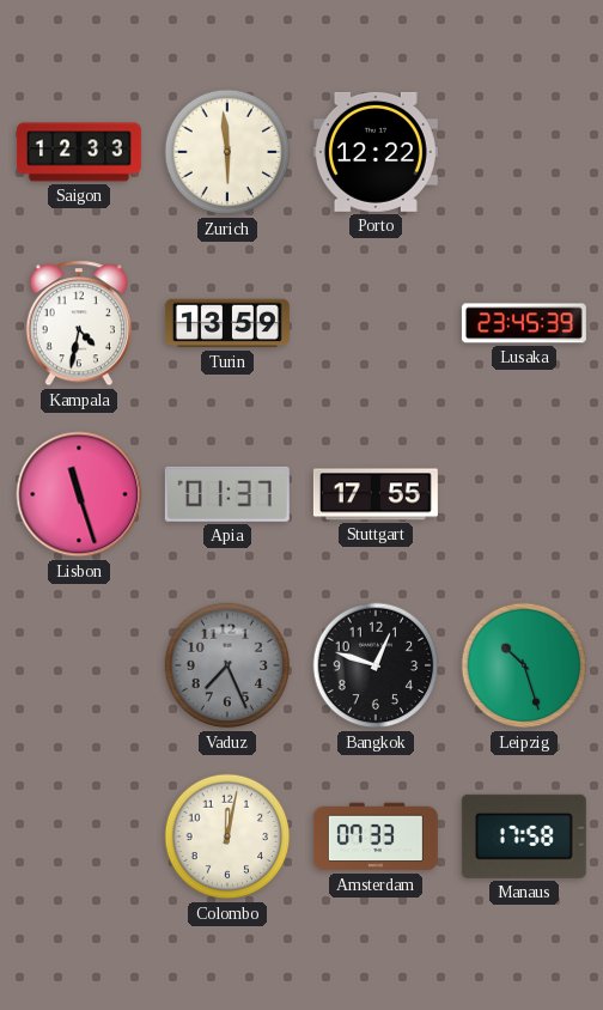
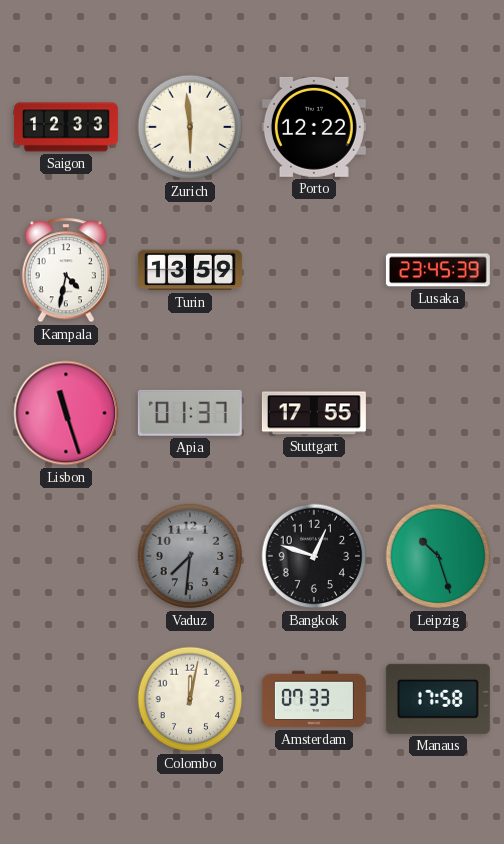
Vaduz: 7:26 -> 7:31 (190, 556)
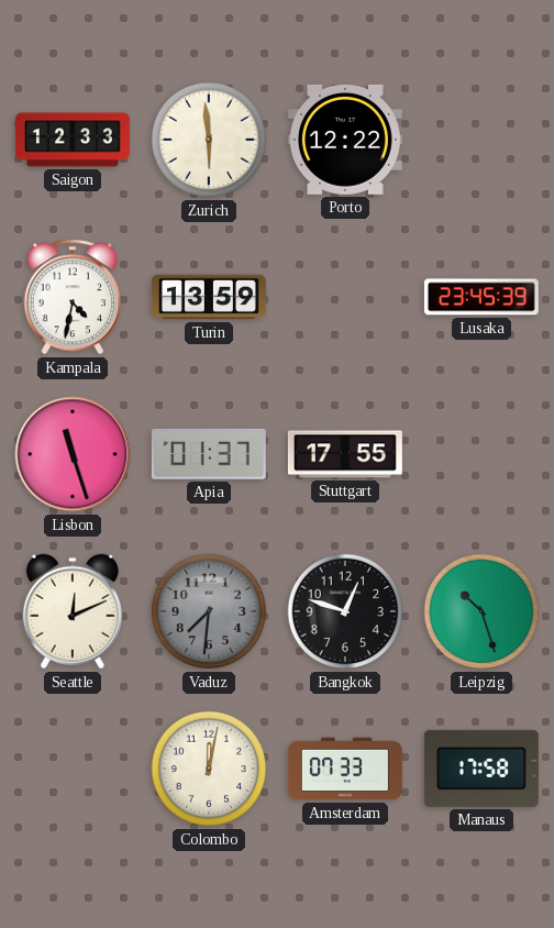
Seattle: none -> 12:11 (73, 611)
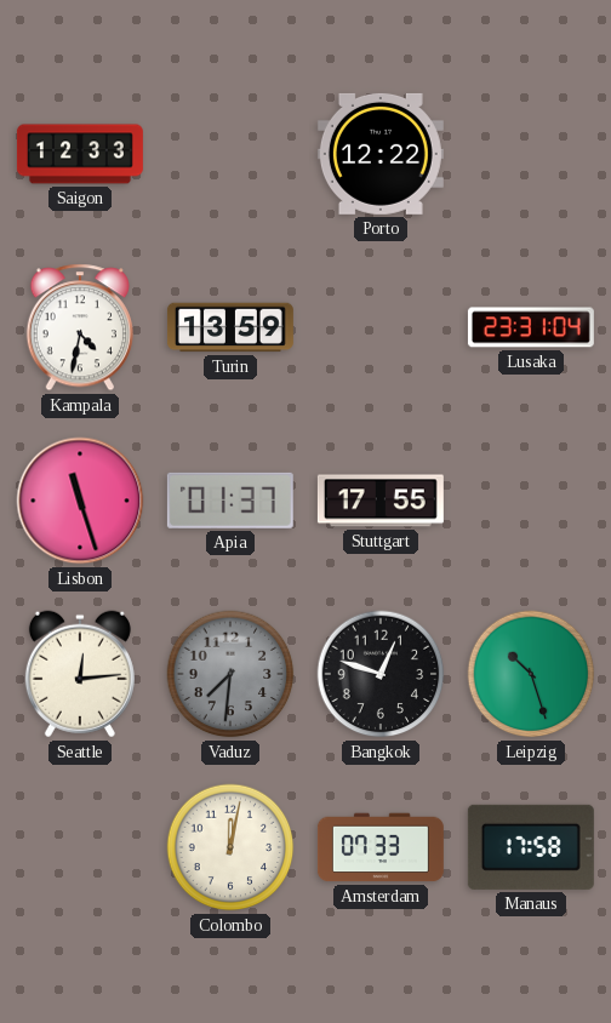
Zurich: 5:59 -> none (209, 140)
Lusaka: 23:45 -> 23:31 (531, 327)
Seattle: 12:11 -> 12:14 (80, 674)
